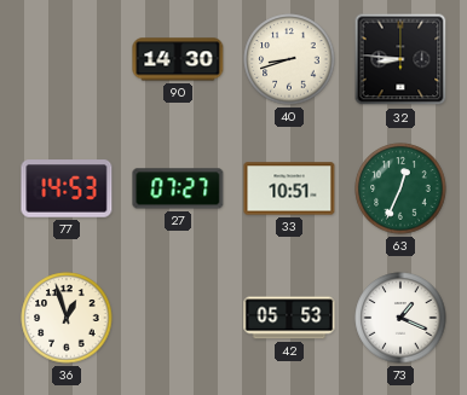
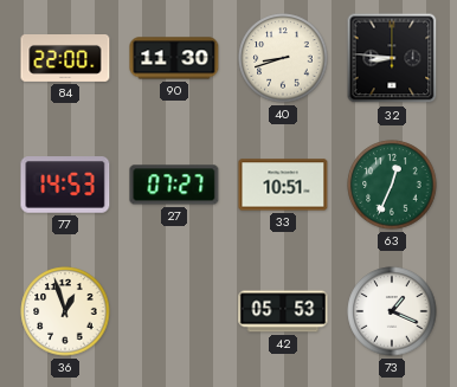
84: none -> 22:00 (65, 59)
90: 14:30 -> 11:30 (174, 58)
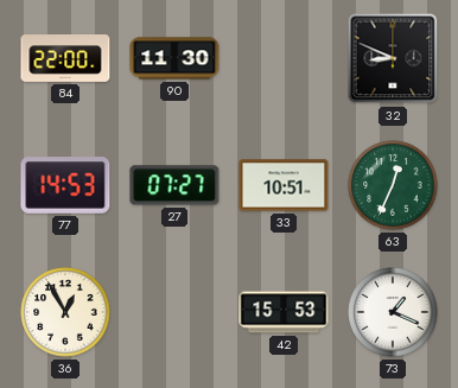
40: 8:42 -> none (283, 58)
32: 8:46 -> 8:49 (393, 58)
36: 12:57 -> 12:55 (65, 312)
42: 05:53 -> 15:53 (284, 312)
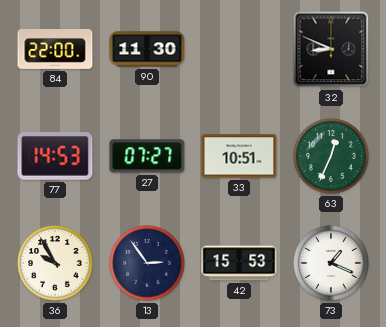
36: 12:55 -> 9:55 (55, 263)
13: none -> 2:54 (147, 263)
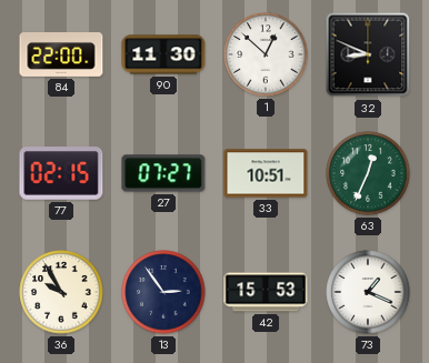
1: none -> 12:52 (266, 54)
77: 14:53 -> 02:15 (61, 173)
